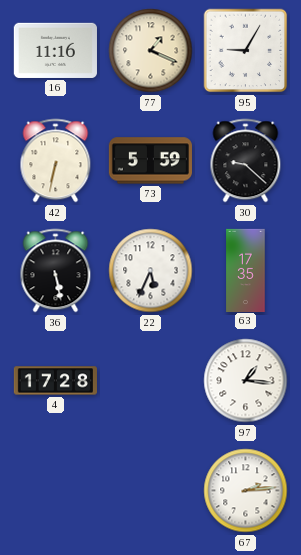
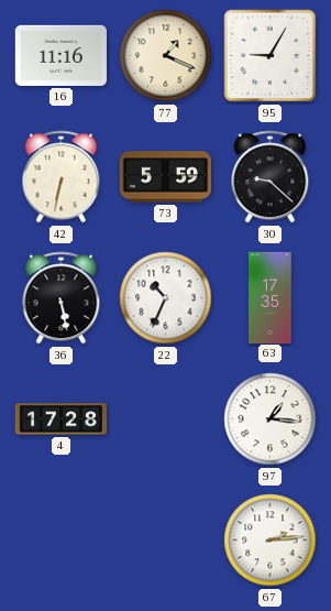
22: 5:34 -> 10:34 (166, 298)
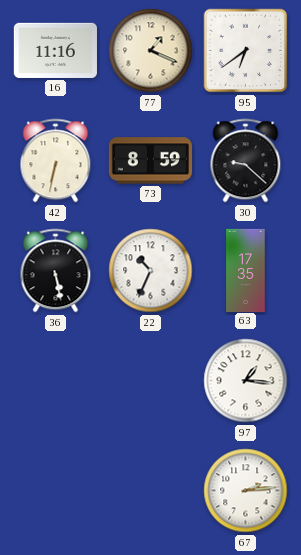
95: 9:05 -> 6:39 (246, 51)
73: 5:59 -> 8:59 (150, 161)
4: 17:28 -> none (60, 419)
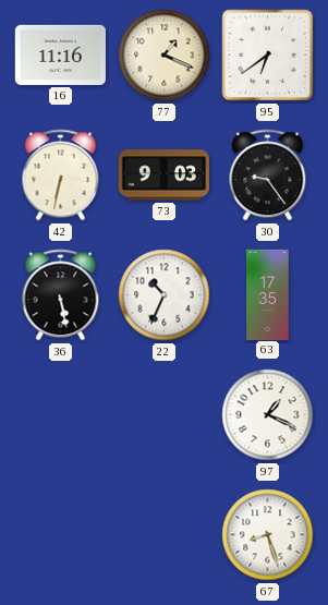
73: 8:59 -> 9:03 (163, 176)
30: 9:22 -> 9:24 (268, 176)
97: 1:16 -> 1:19 (268, 415)
67: 2:14 -> 8:27 (268, 535)
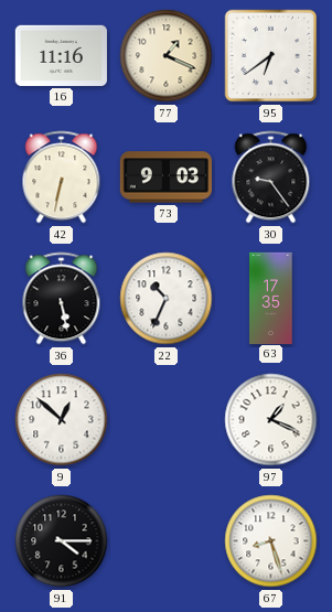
9: none -> 12:52 (62, 420)
91: none -> 4:15 (62, 541)
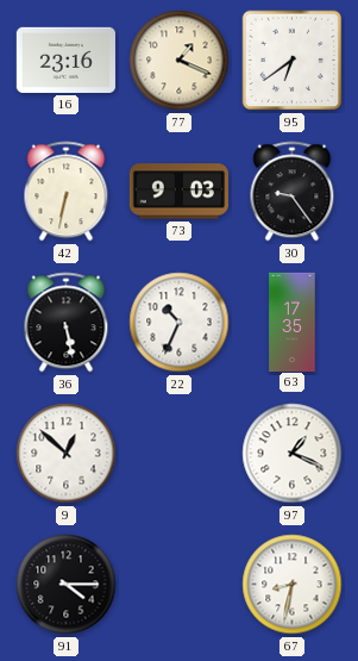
16: 11:16 -> 23:16 (65, 60)
67: 8:27 -> 8:32 (293, 585)
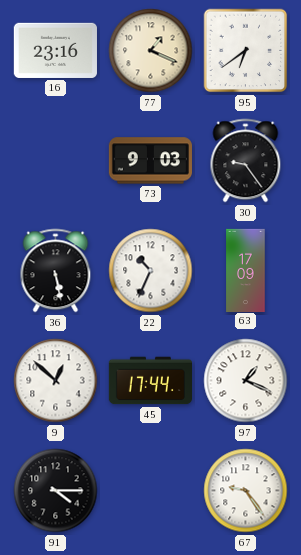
42: 6:32 -> none (67, 192)
63: 17:35 -> 17:09 (246, 270)
45: none -> 17:44 (150, 381)
67: 8:32 -> 9:24 (246, 491)
